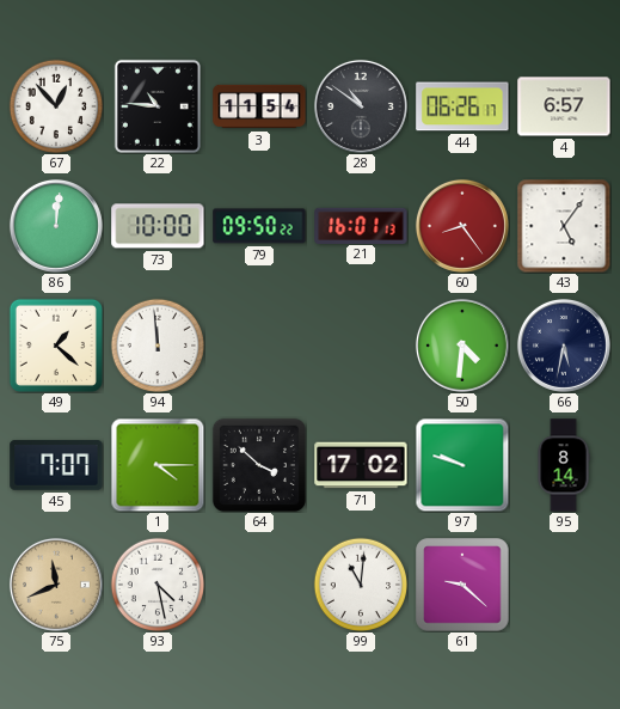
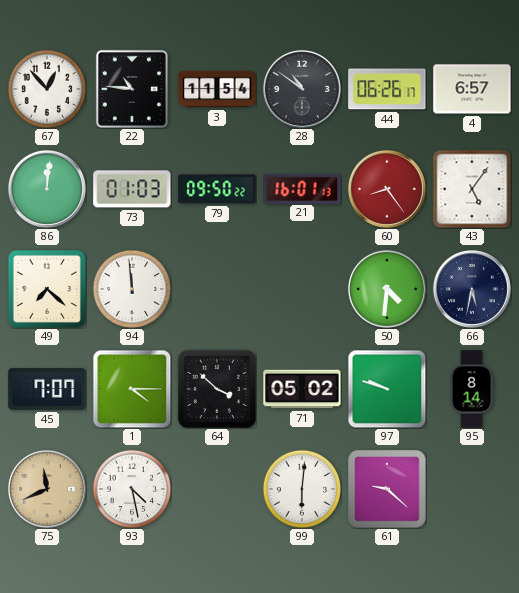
73: 10:00 -> 01:03 (132, 189)
49: 1:22 -> 7:22 (47, 289)
71: 17:02 -> 05:02 (302, 389)
99: 11:01 -> 6:01 (302, 489)
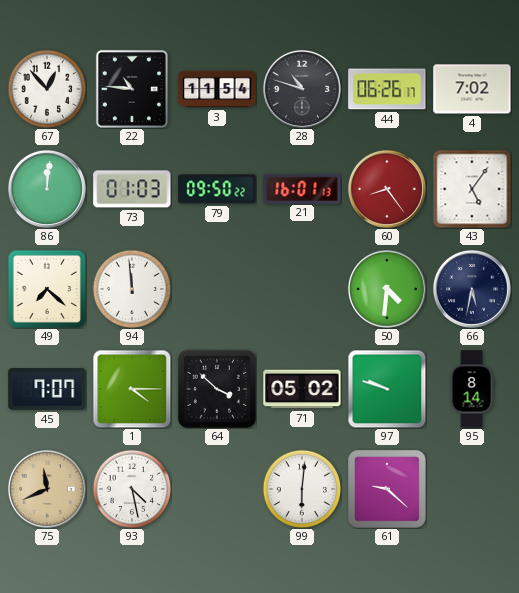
28: 10:51 -> 10:48 (302, 89)
4: 6:57 -> 7:02 (472, 89)
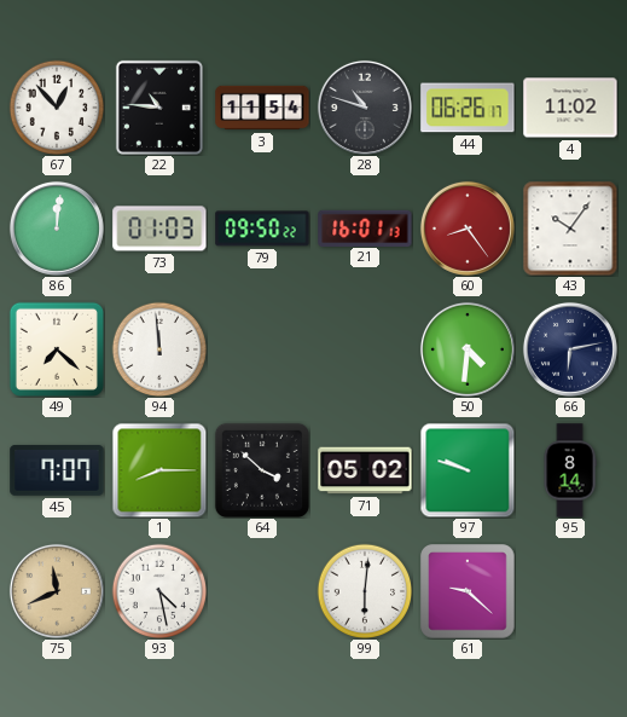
4: 7:02 -> 11:02 (570, 108)
43: 5:06 -> 10:06 (570, 229)
66: 5:32 -> 6:13 (570, 349)
1: 4:15 -> 8:15 (159, 470)
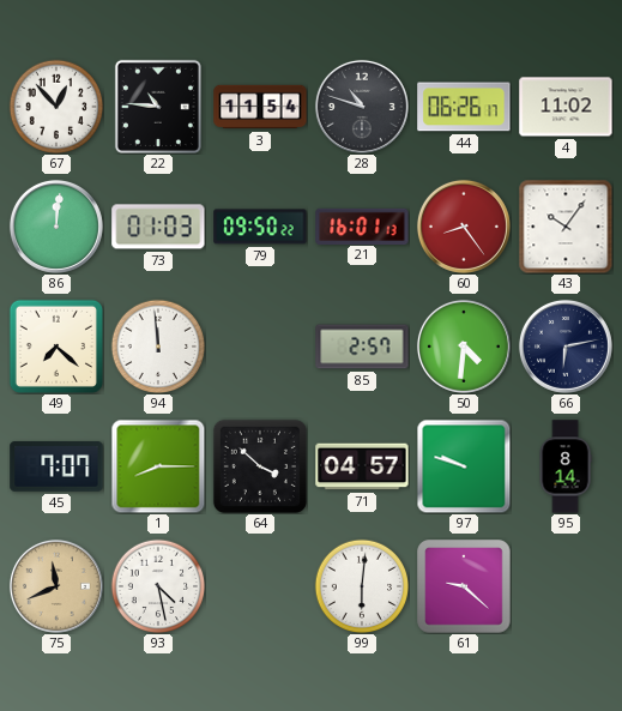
85: none -> 2:57 (362, 347)
71: 05:02 -> 04:57 (362, 466)
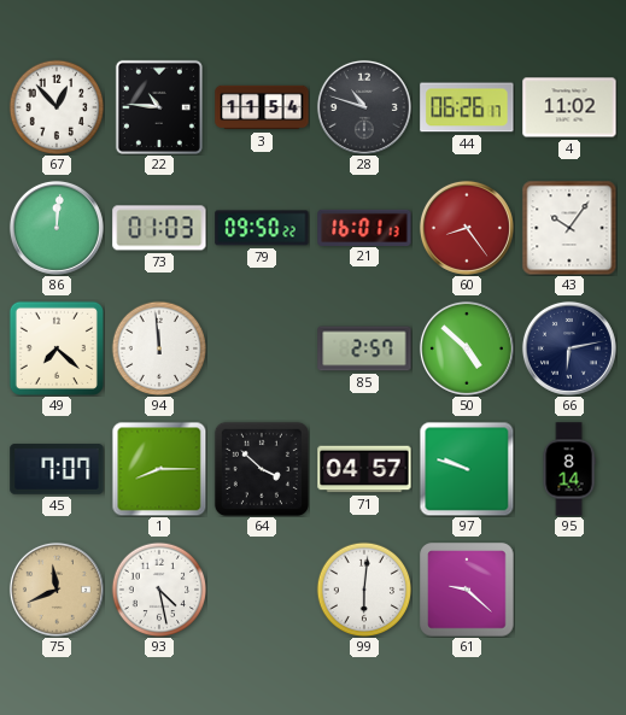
50: 4:31 -> 4:52 (467, 348)
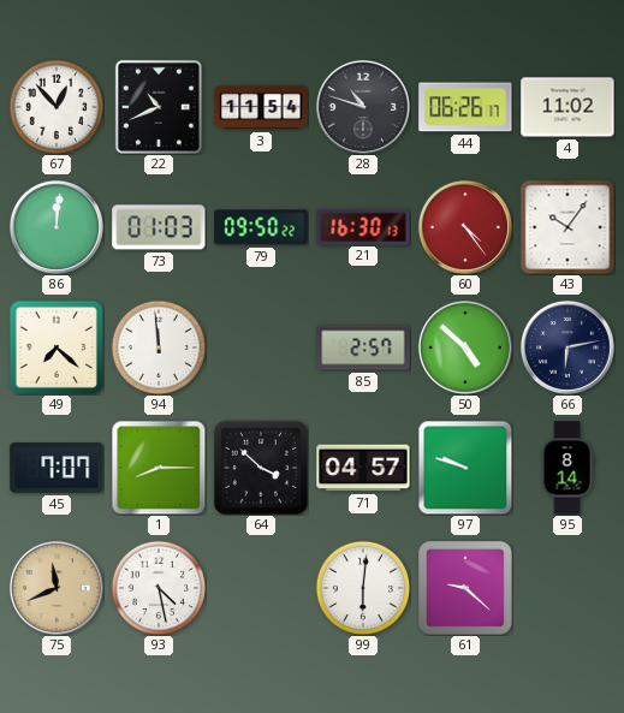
22: 10:46 -> 10:41 (159, 107)
21: 16:01 -> 16:30 (363, 226)
60: 8:24 -> 4:24 (465, 227)
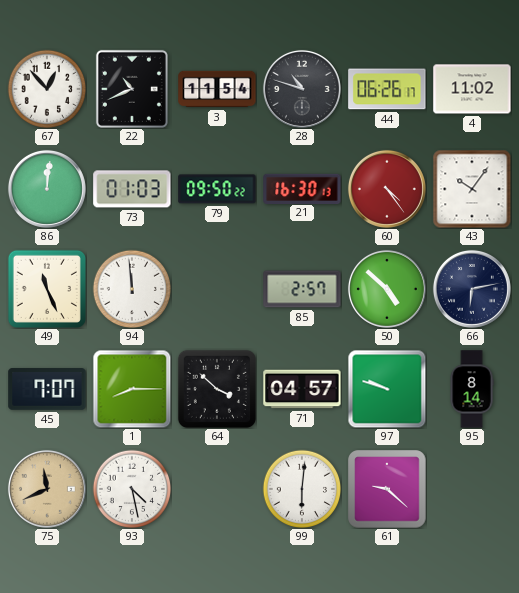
49: 7:22 -> 11:26 (47, 289)
